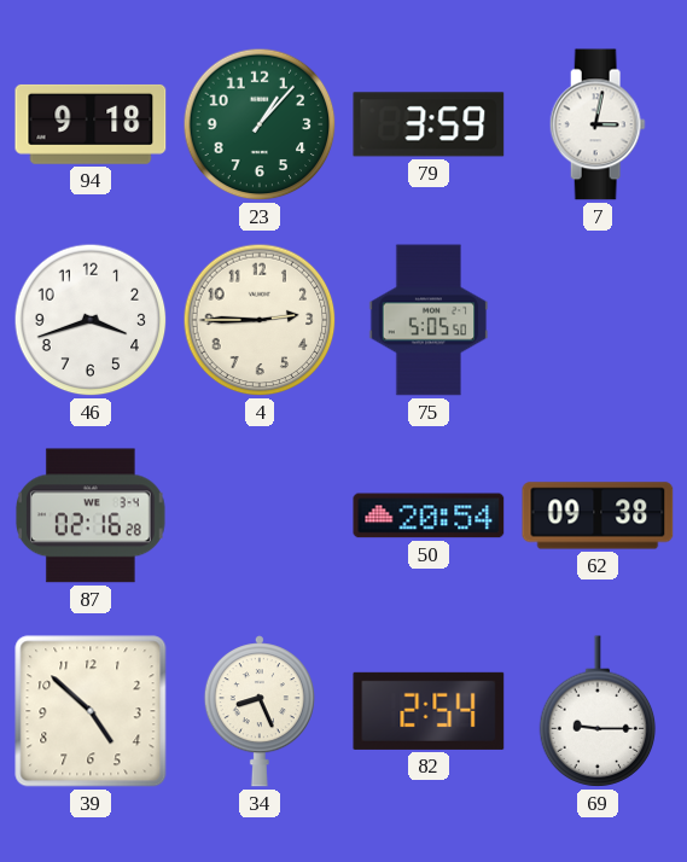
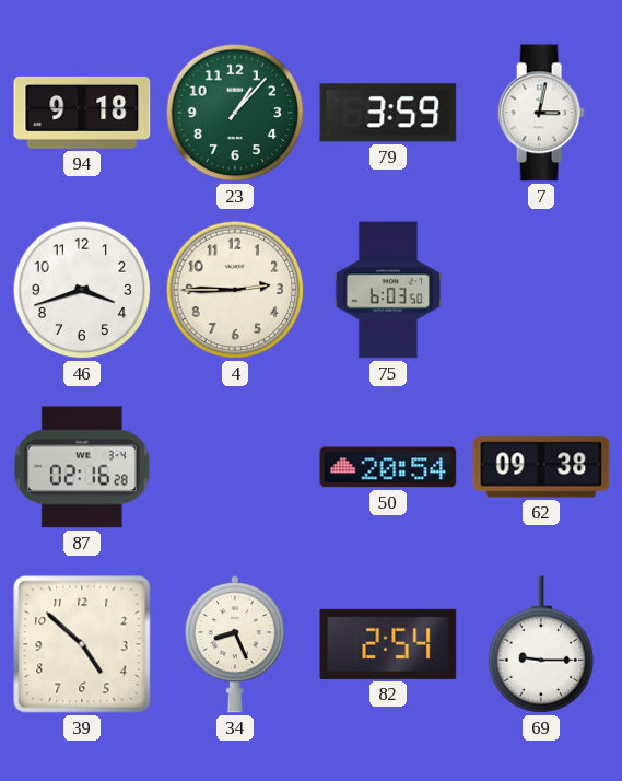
75: 5:05 -> 6:03 (388, 290)
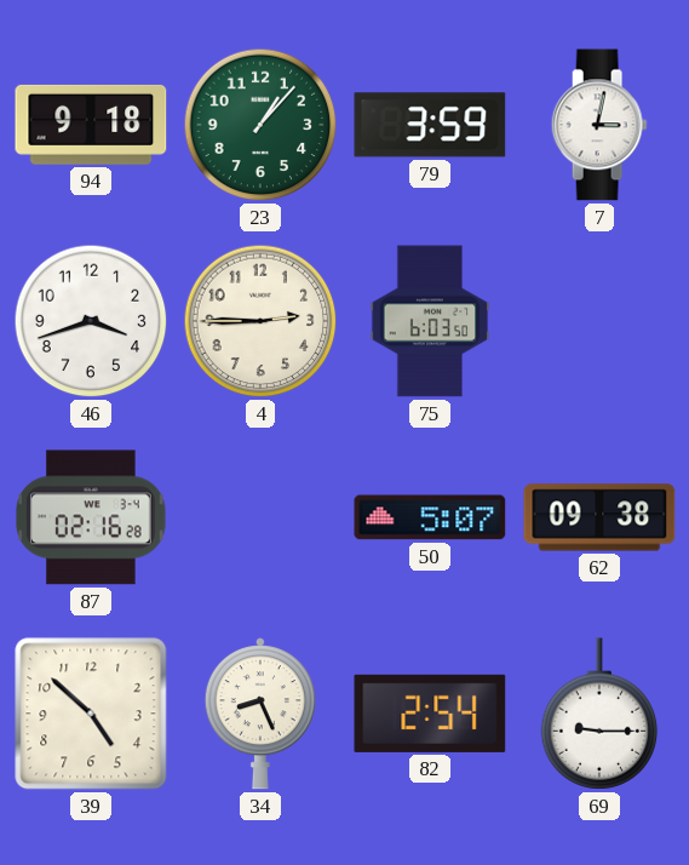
50: 20:54 -> 5:07 (430, 517)
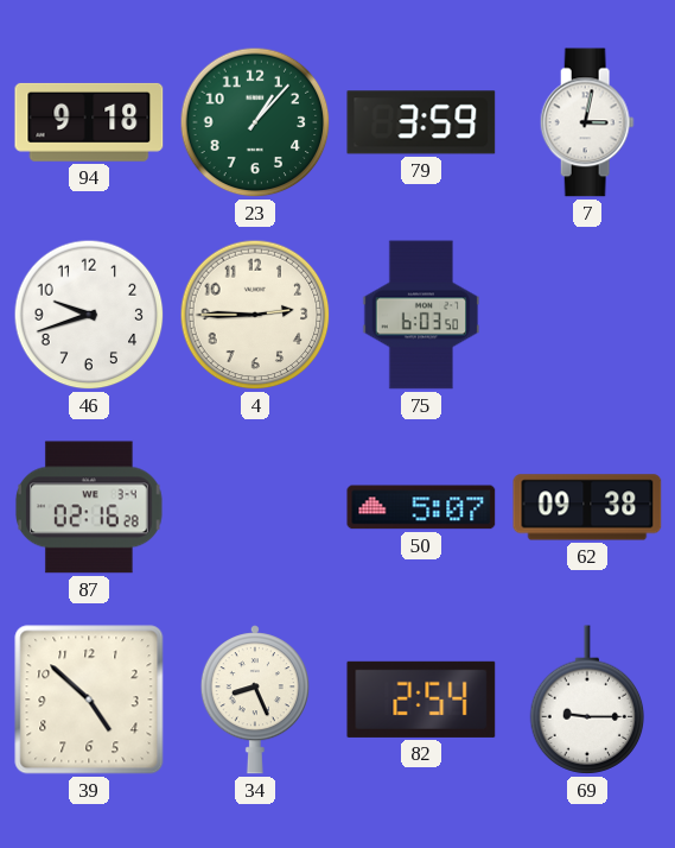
46: 3:42 -> 9:42 (89, 315)
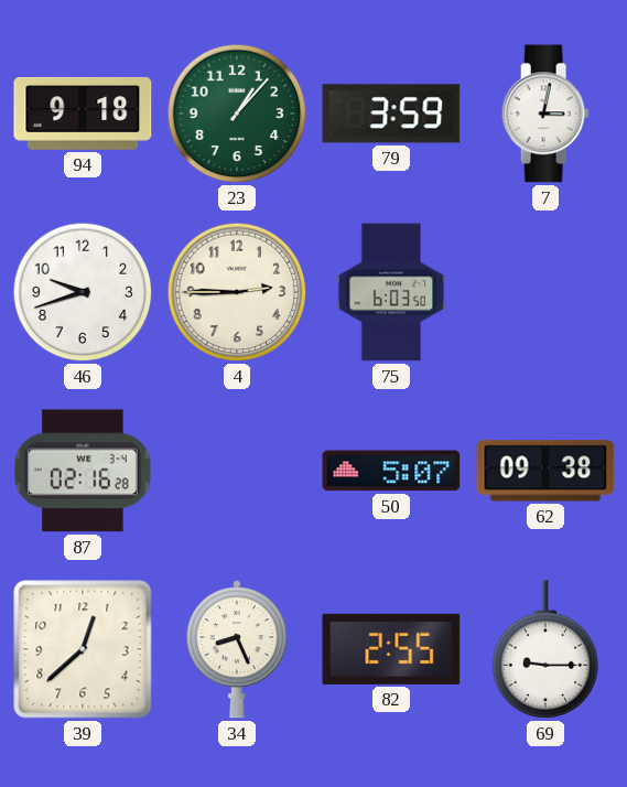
39: 4:52 -> 12:38 (83, 649)
82: 2:54 -> 2:55 (391, 649)
